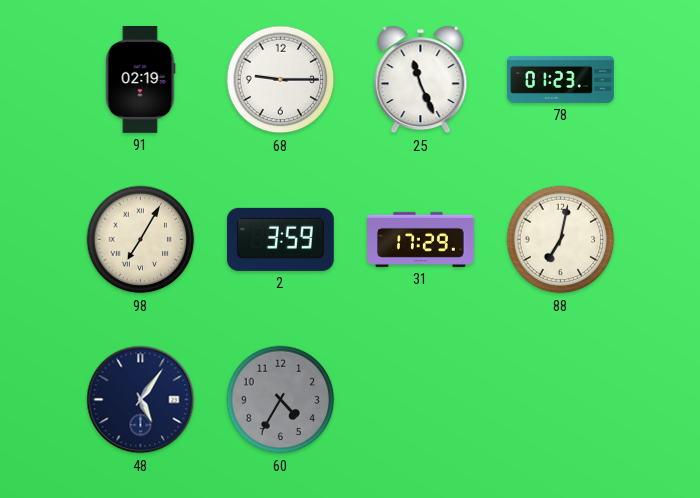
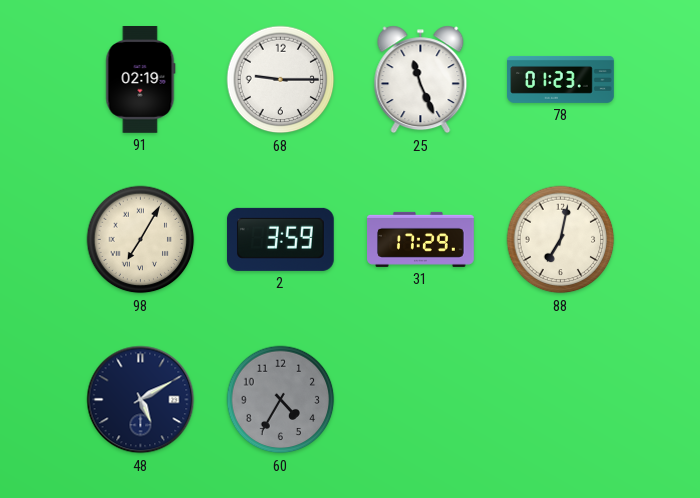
48: 5:06 -> 5:10 (141, 400)
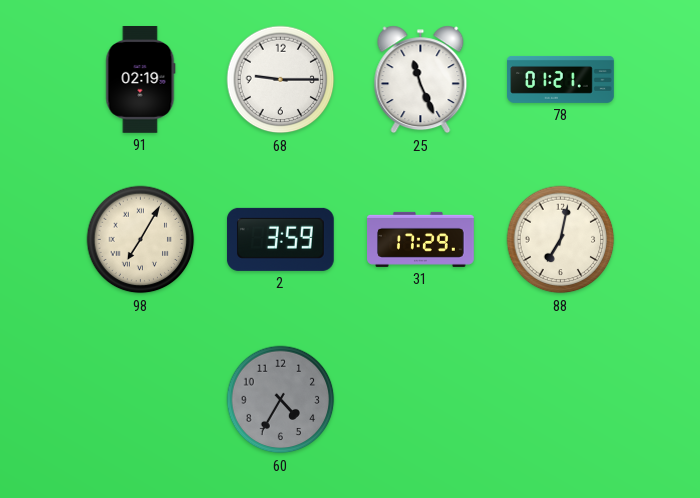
78: 01:23 -> 01:21 (561, 79)
48: 5:10 -> none (141, 400)
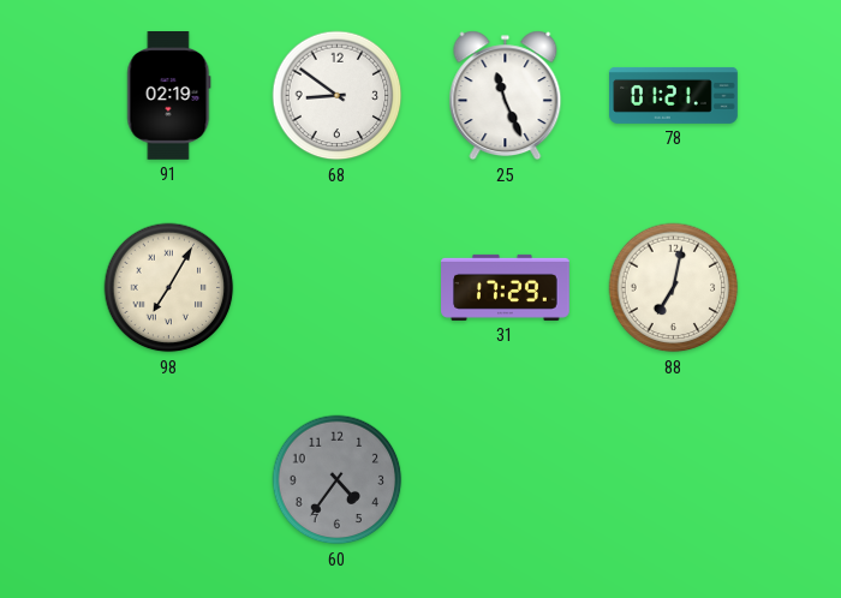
68: 9:15 -> 8:51 (338, 96)
2: 3:59 -> none (280, 239)
60: 4:35 -> 4:36 (338, 480)
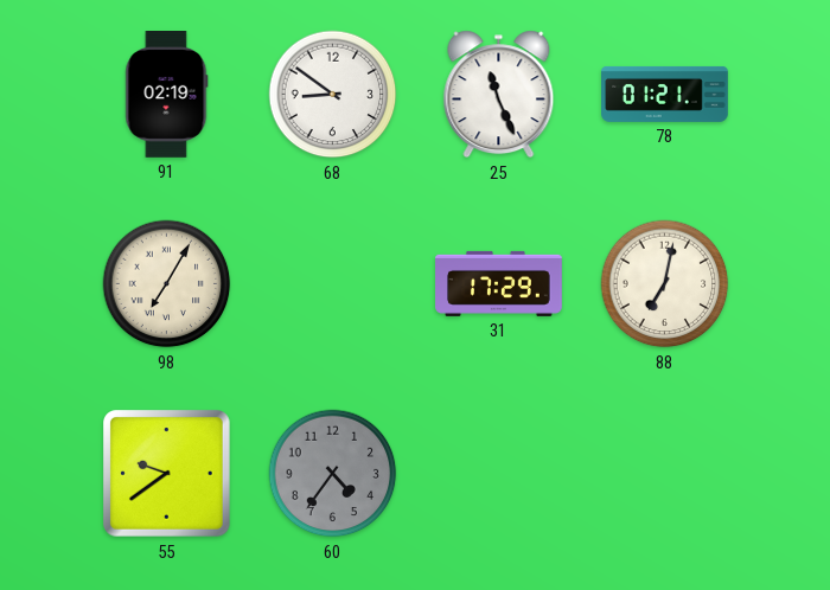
55: none -> 9:39 (167, 474)
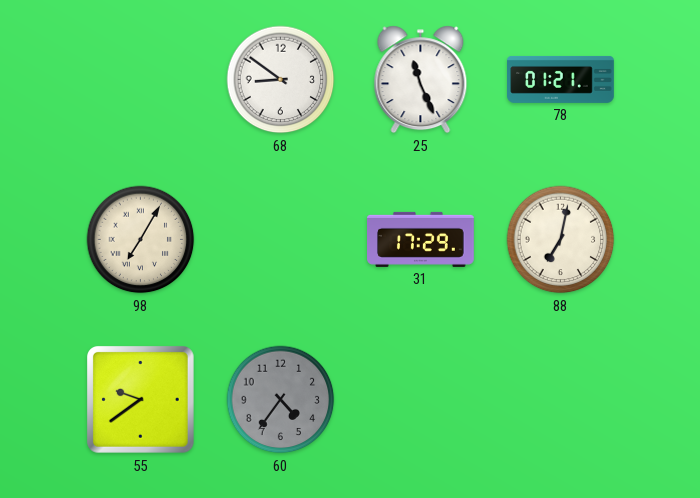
91: 02:19 -> none (167, 95)
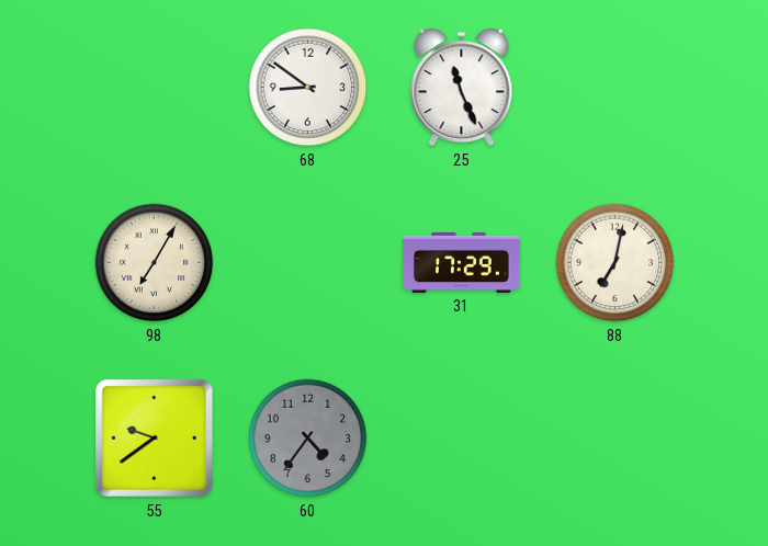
78: 01:21 -> none (561, 79)
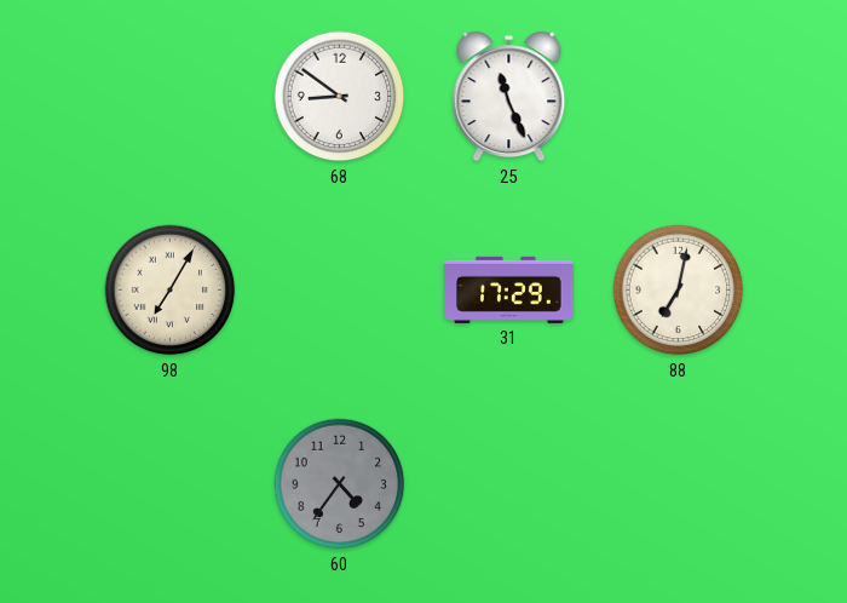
55: 9:39 -> none (155, 439)
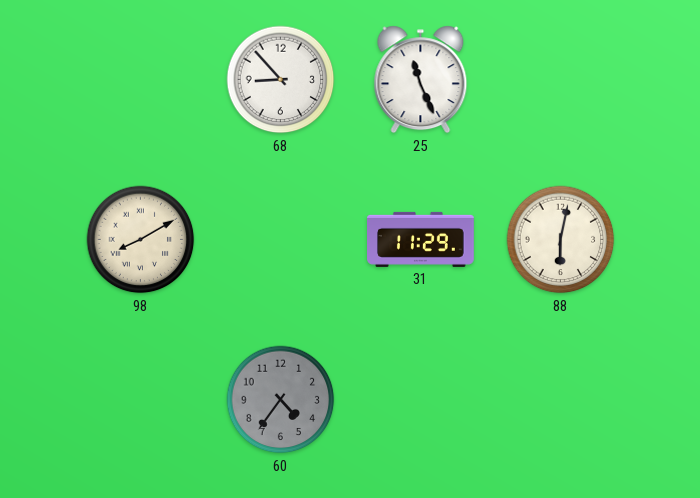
68: 8:51 -> 8:53 (281, 80)
98: 7:05 -> 8:10 (141, 240)
31: 17:29 -> 11:29 (421, 239)
88: 7:02 -> 6:02 (561, 240)
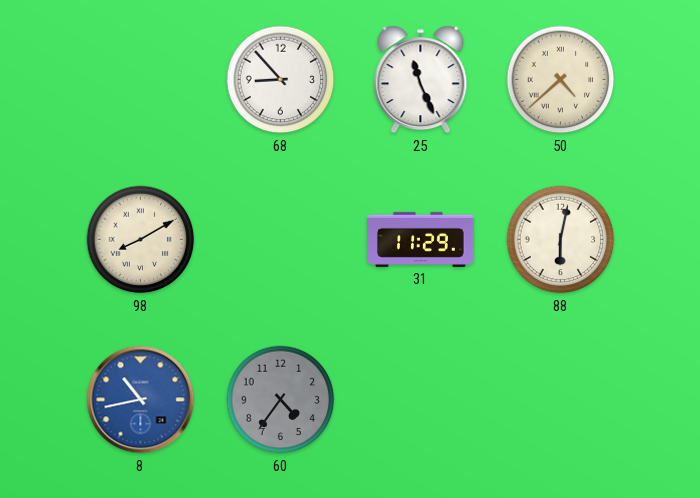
50: none -> 4:38 (561, 80)
8: none -> 10:43 (141, 400)
